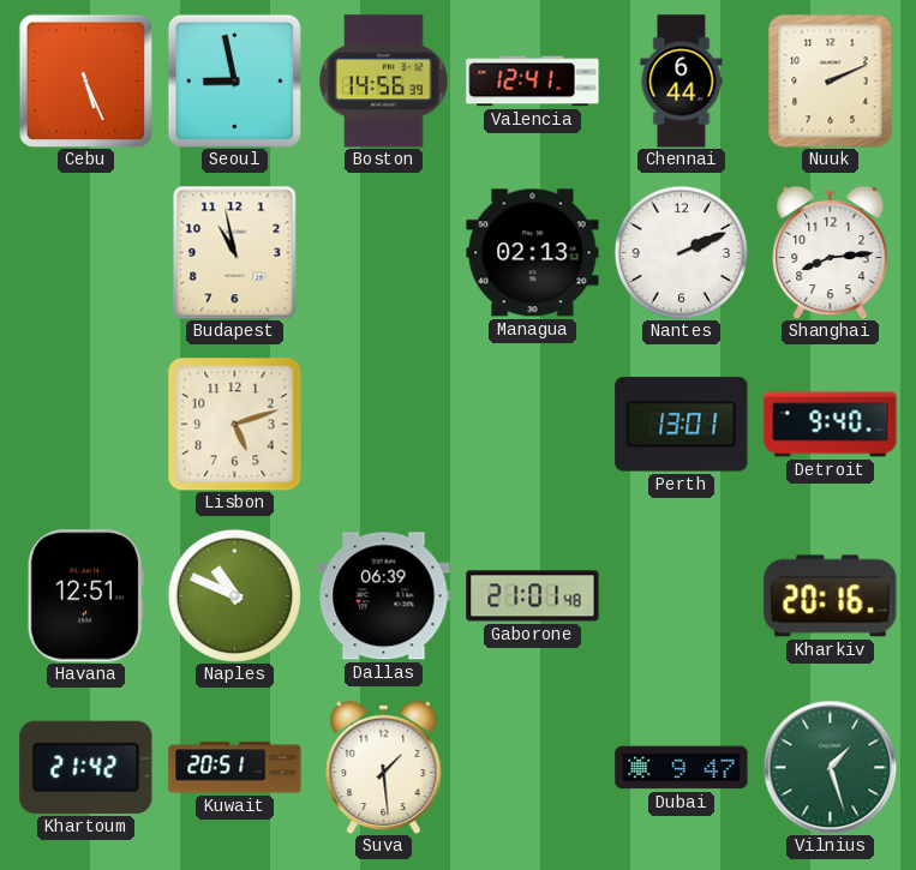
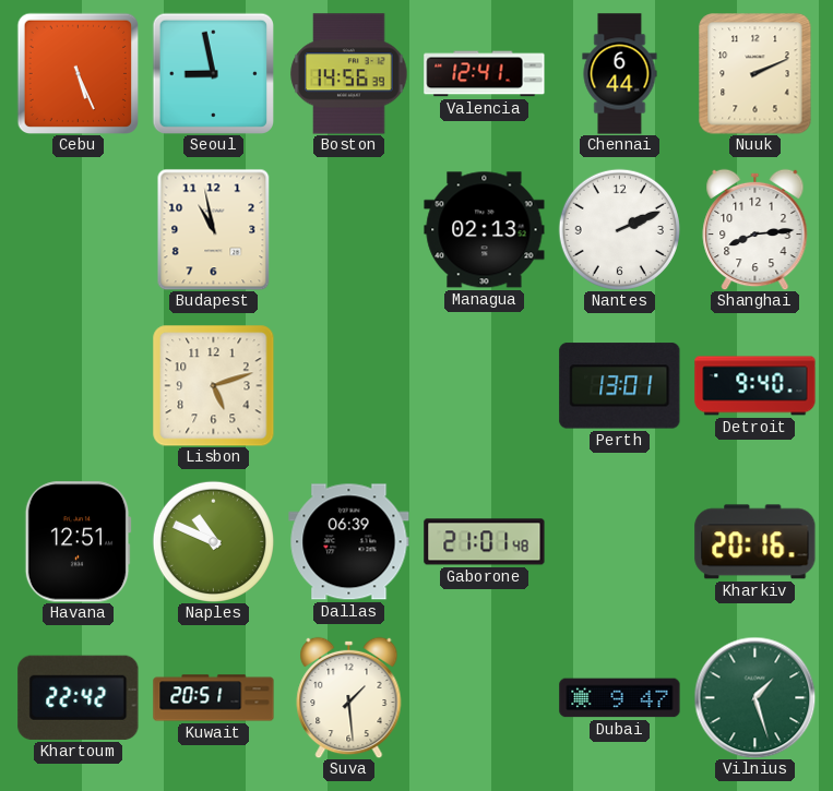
Khartoum: 21:42 -> 22:42 (79, 697)
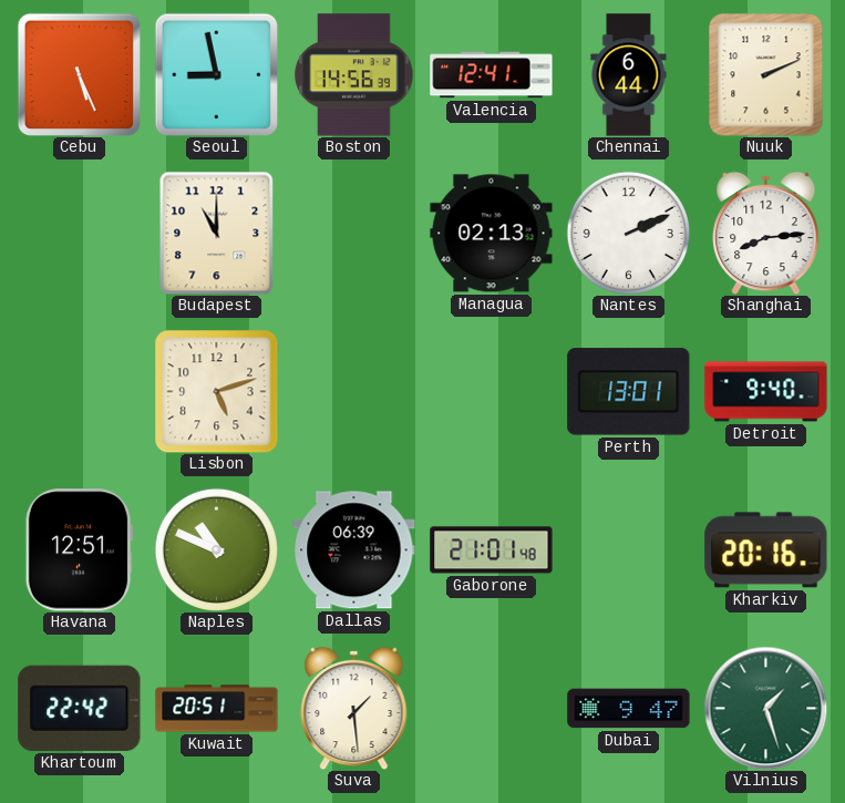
Budapest: 10:58 -> 11:00 (217, 233)
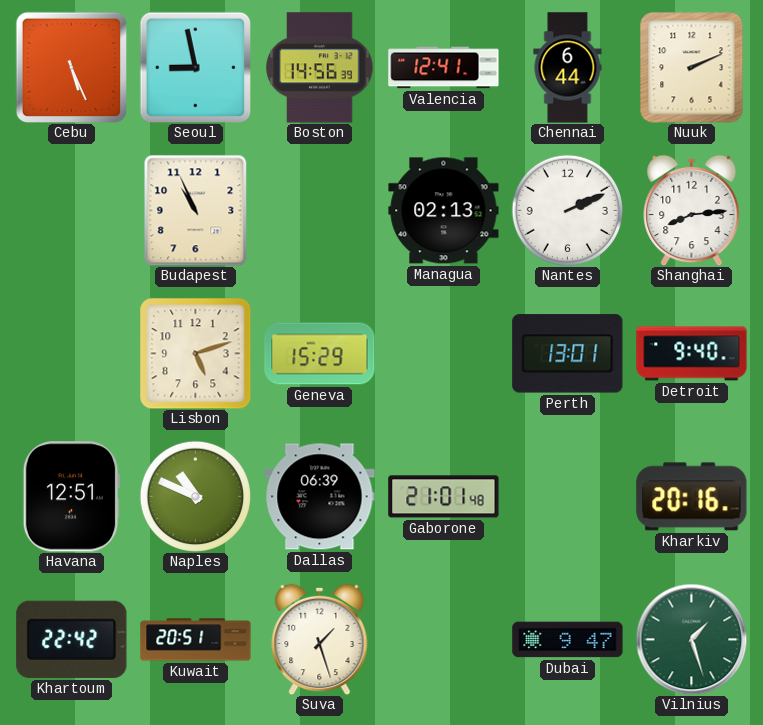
Budapest: 11:00 -> 10:56 (196, 210)
Geneva: none -> 15:29 (320, 354)
Suva: 1:29 -> 1:27 (320, 639)
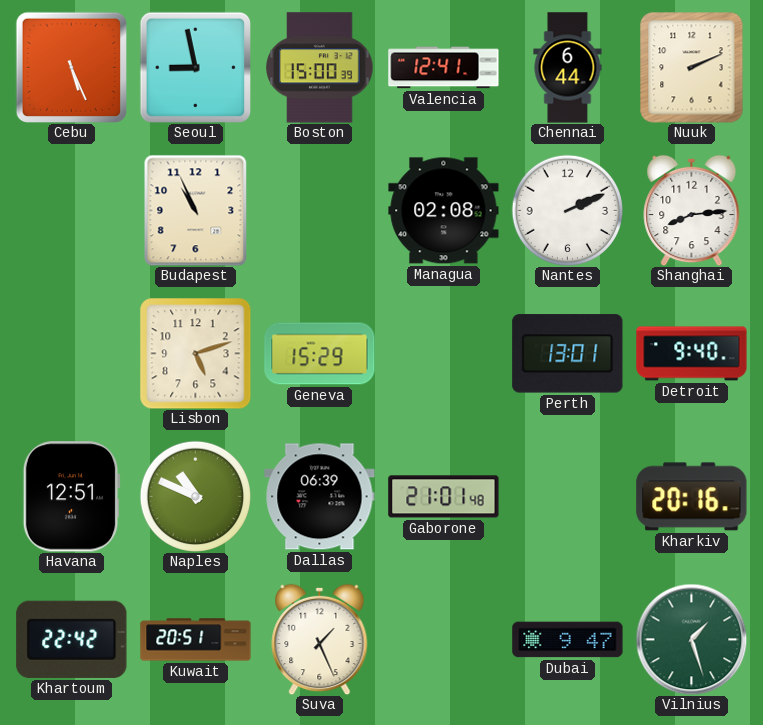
Boston: 14:56 -> 15:00 (320, 68)
Managua: 02:13 -> 02:08 (444, 211)
Suva: 1:27 -> 1:26 (320, 639)
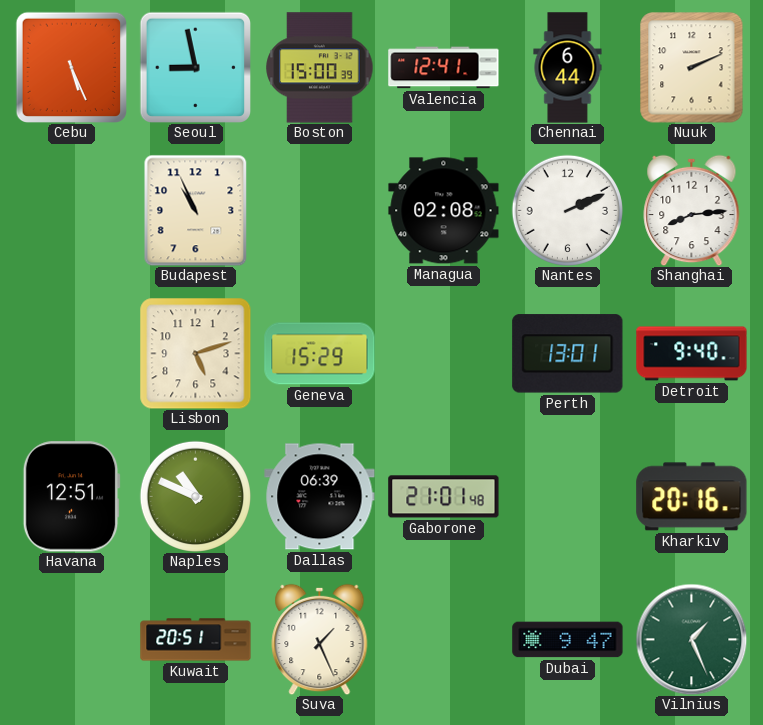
Khartoum: 22:42 -> none (72, 639)
Vilnius: 1:27 -> 1:26 (691, 639)
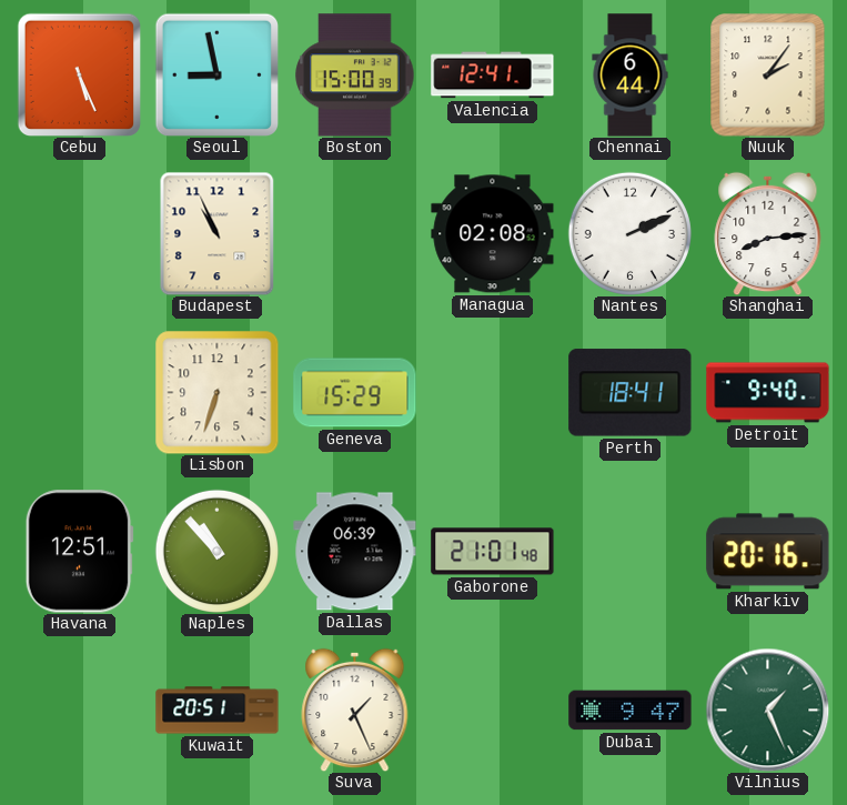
Nuuk: 2:11 -> 2:06 (768, 76)
Lisbon: 5:12 -> 6:33 (216, 392)
Perth: 13:01 -> 18:41 (631, 393)
Naples: 10:49 -> 10:53 (216, 551)
